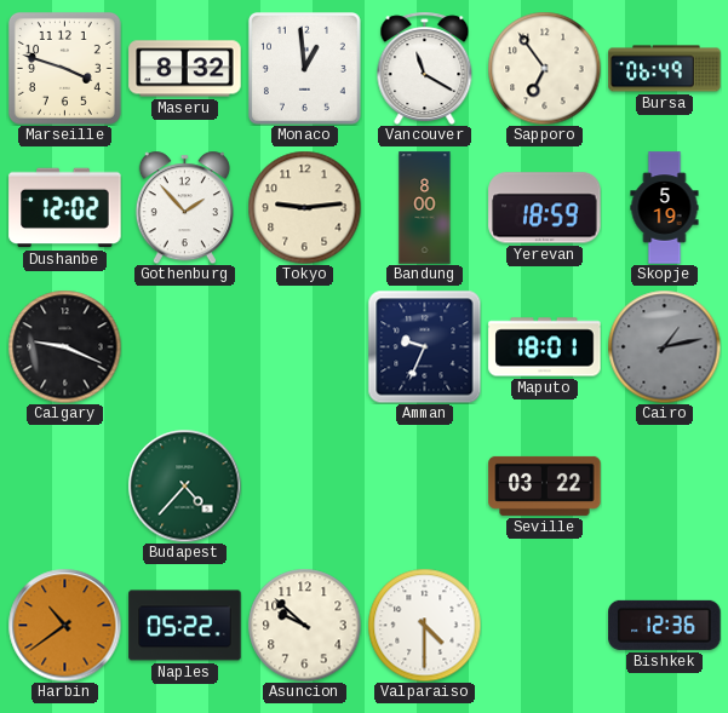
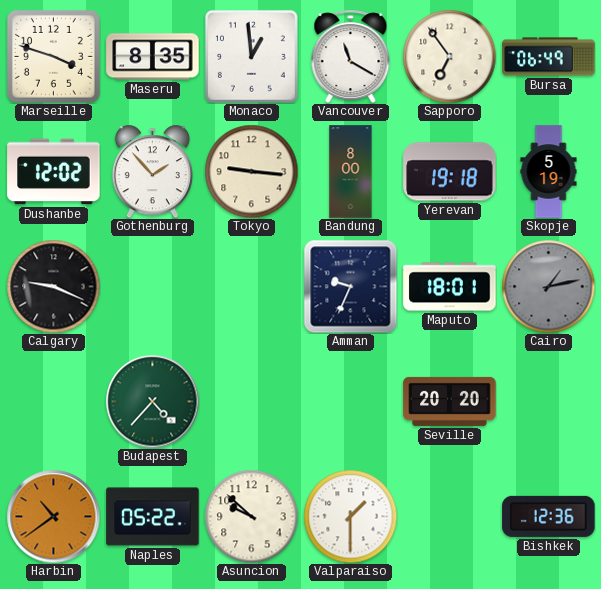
Maseru: 8:32 -> 8:35 (153, 57)
Tokyo: 9:14 -> 9:16 (251, 171)
Yerevan: 18:59 -> 19:18 (450, 172)
Seville: 03:22 -> 20:20 (450, 401)
Valparaiso: 4:30 -> 1:30 (350, 516)
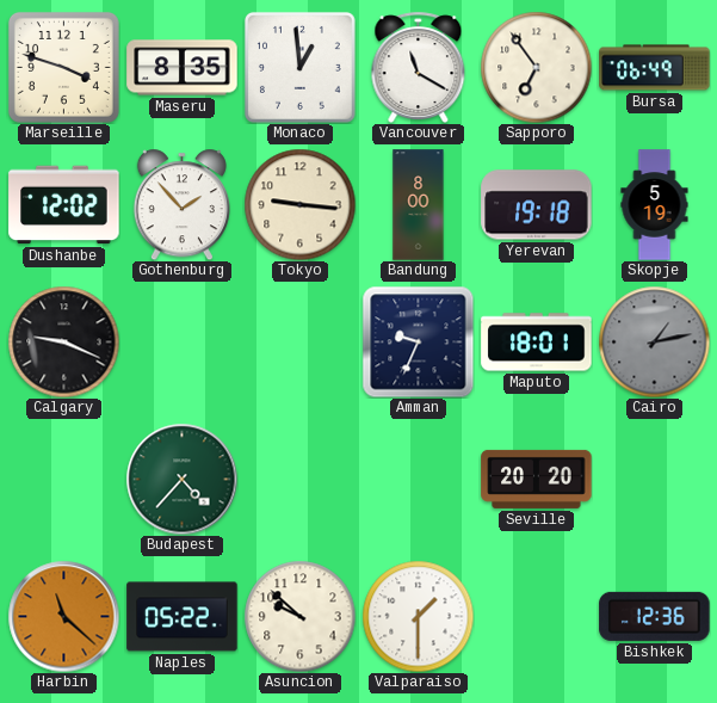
Harbin: 10:39 -> 11:22 (63, 616)
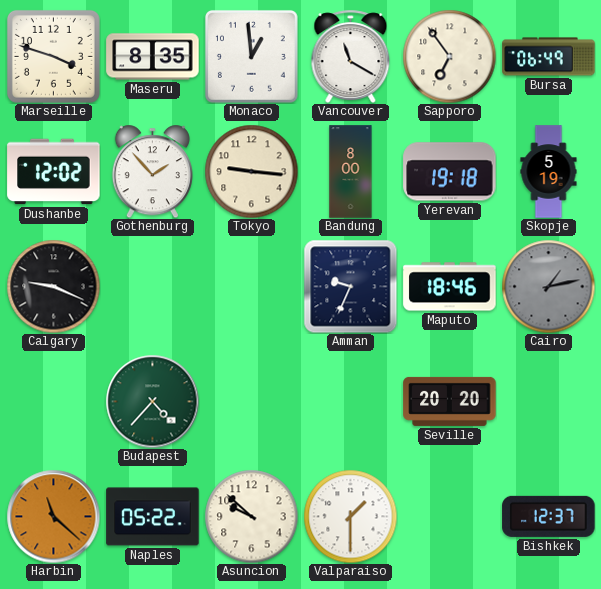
Maputo: 18:01 -> 18:46 (450, 287)
Bishkek: 12:36 -> 12:37 (549, 516)
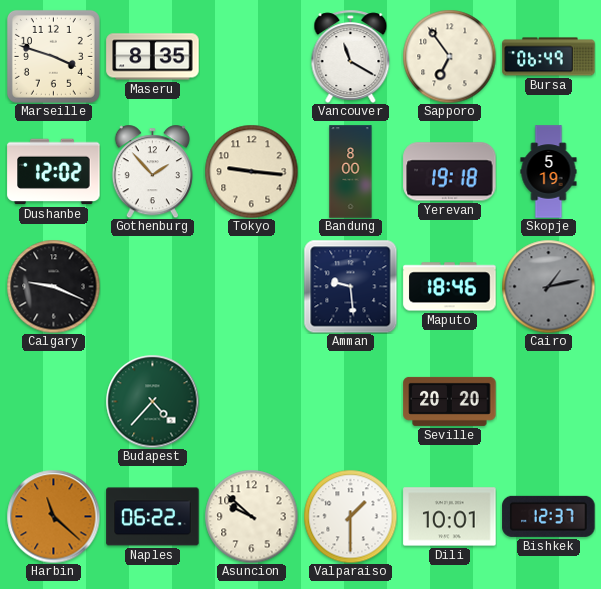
Monaco: 12:59 -> none (251, 56)
Amman: 9:34 -> 9:29 (350, 286)
Naples: 05:22 -> 06:22 (153, 517)
Dili: none -> 10:01 (450, 517)
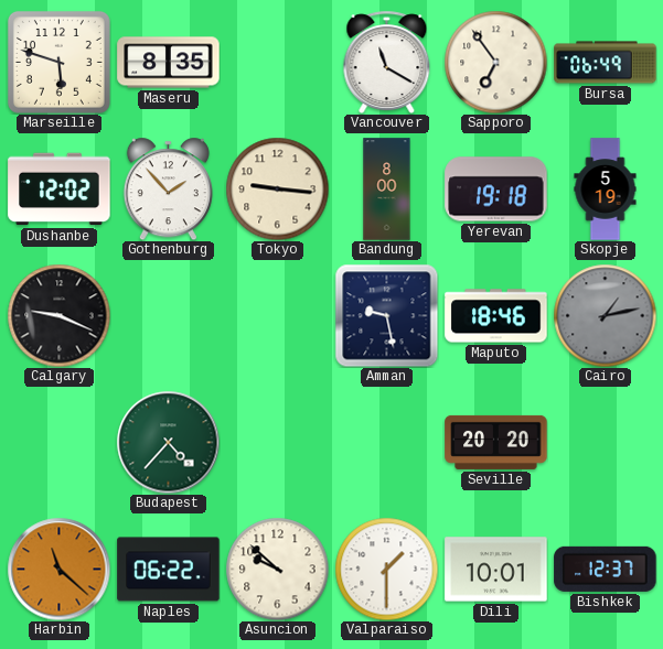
Marseille: 3:48 -> 5:48 (58, 62)
Amman: 9:29 -> 9:28 (386, 315)
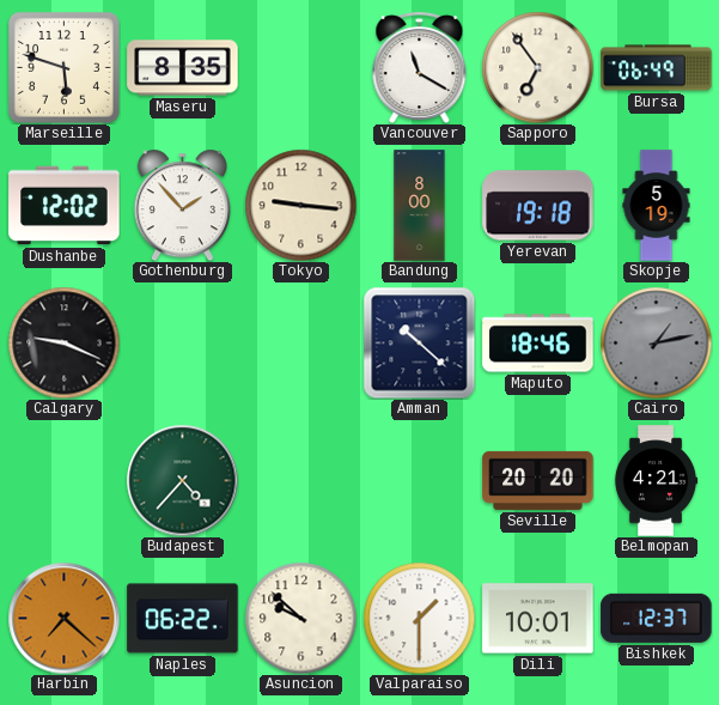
Amman: 9:28 -> 10:22 (419, 342)
Belmopan: none -> 4:21 (656, 481)
Harbin: 11:22 -> 7:22 (63, 618)
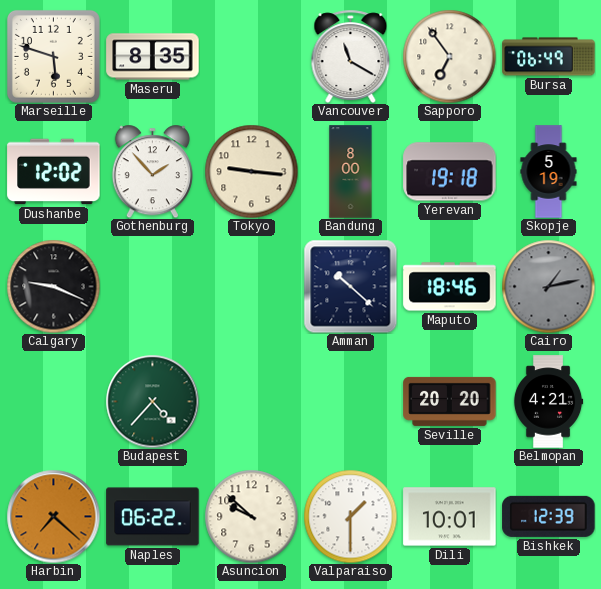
Bishkek: 12:37 -> 12:39 (549, 516)
